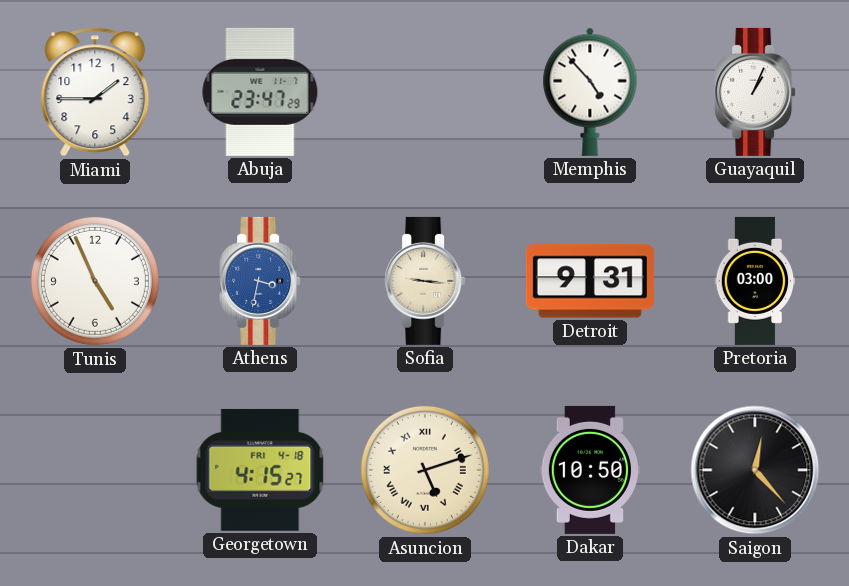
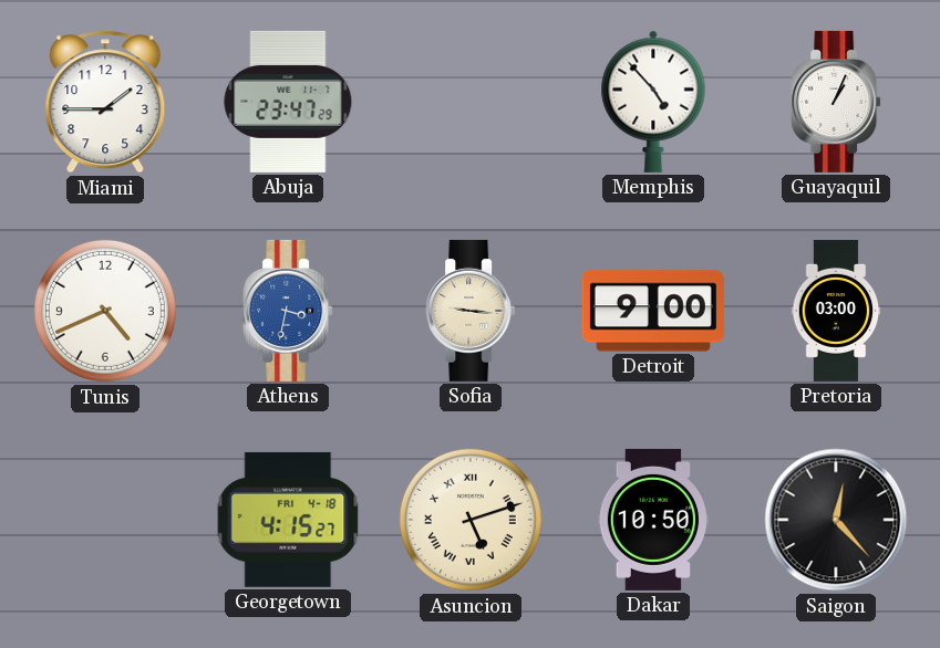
Tunis: 4:56 -> 4:41 (105, 311)
Detroit: 9:31 -> 9:00 (653, 311)
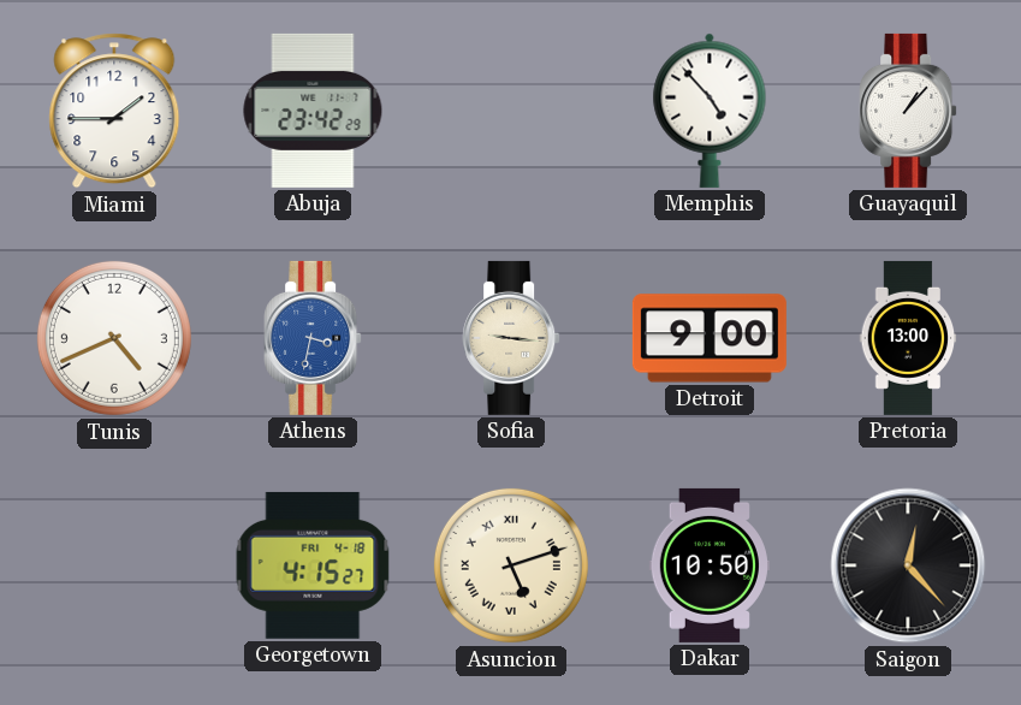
Abuja: 23:47 -> 23:42 (313, 111)
Guayaquil: 1:04 -> 1:07 (908, 111)
Pretoria: 03:00 -> 13:00 (908, 338)
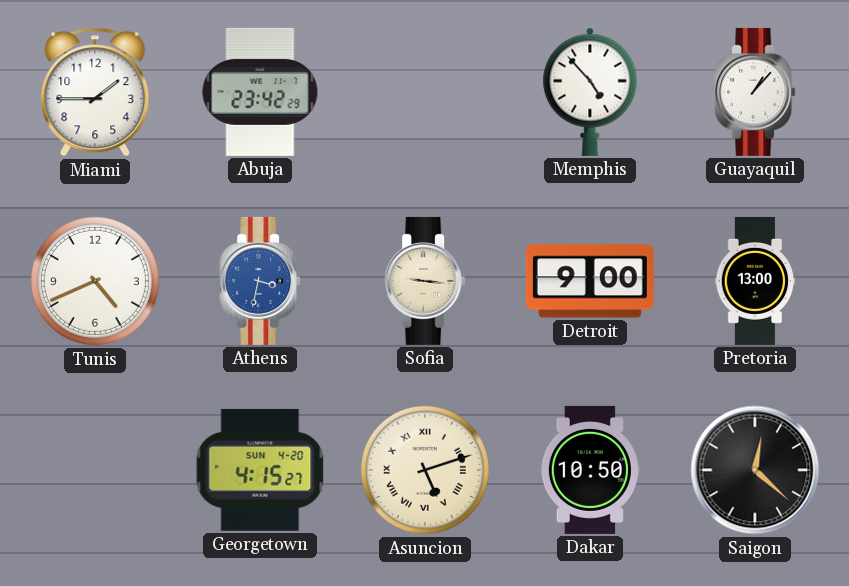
Georgetown date: FRI 4-18 -> SUN 4-20 (260, 470)
Saigon: 12:23 -> 12:22 (755, 470)
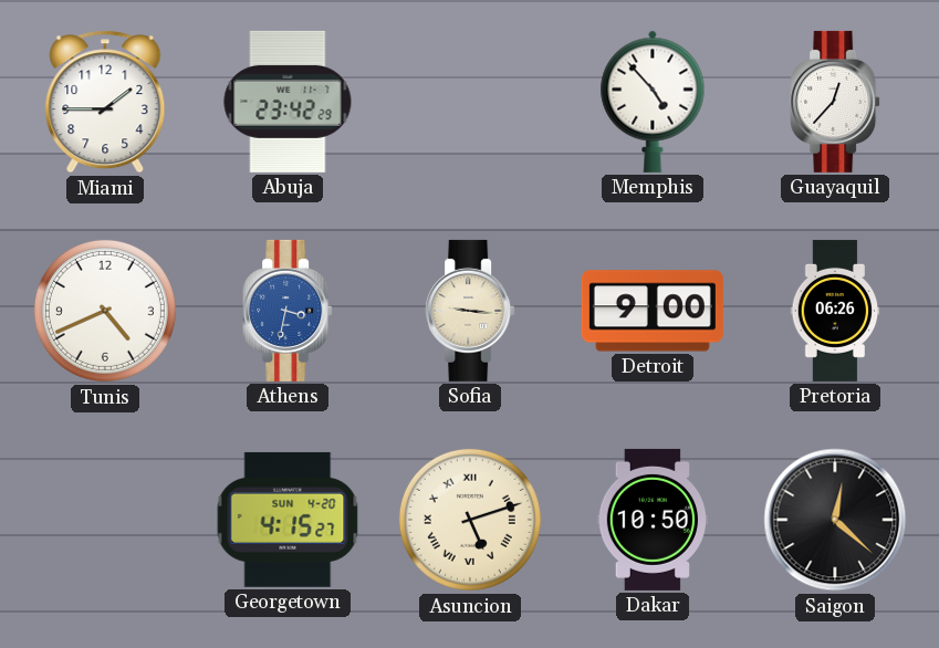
Guayaquil: 1:07 -> 12:37 (835, 102)
Pretoria: 13:00 -> 06:26 (835, 311)
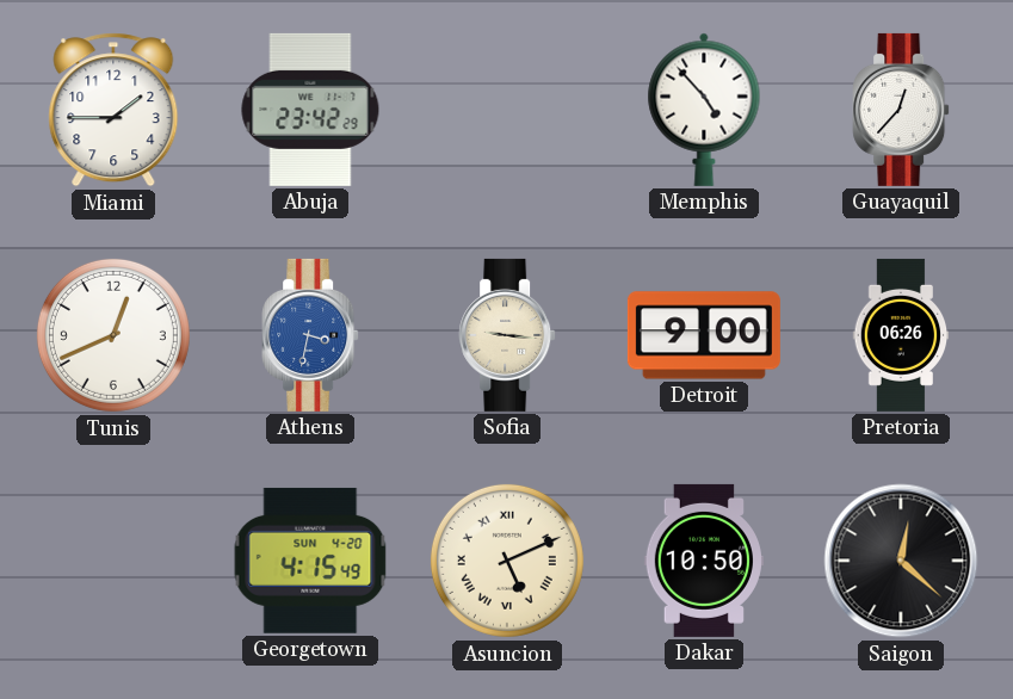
Tunis: 4:41 -> 12:41 (113, 335)
Georgetown: 4:15:27 -> 4:15:49 (310, 561)
Asuncion: 5:12 -> 5:11 (507, 561)
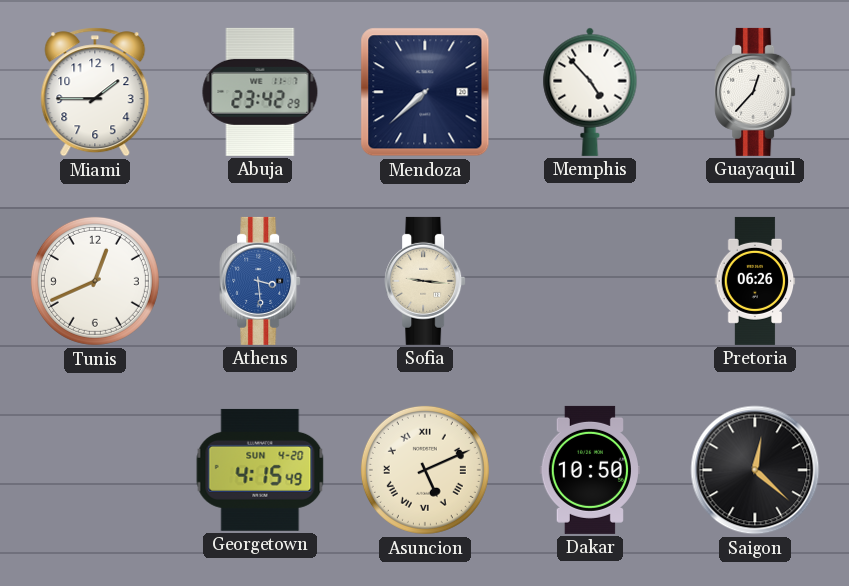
Mendoza: none -> 7:38 (425, 92)
Athens: 3:32 -> 3:29 (260, 281)
Detroit: 9:00 -> none (704, 335)
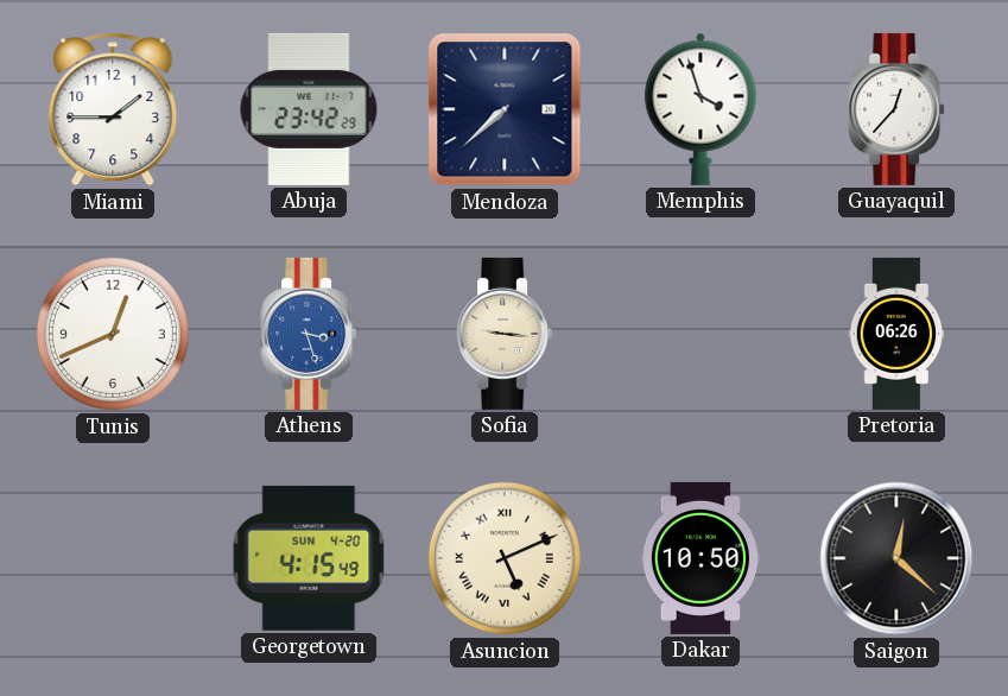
Memphis: 4:53 -> 3:57 (700, 109)
Athens: 3:29 -> 3:27 (309, 334)
